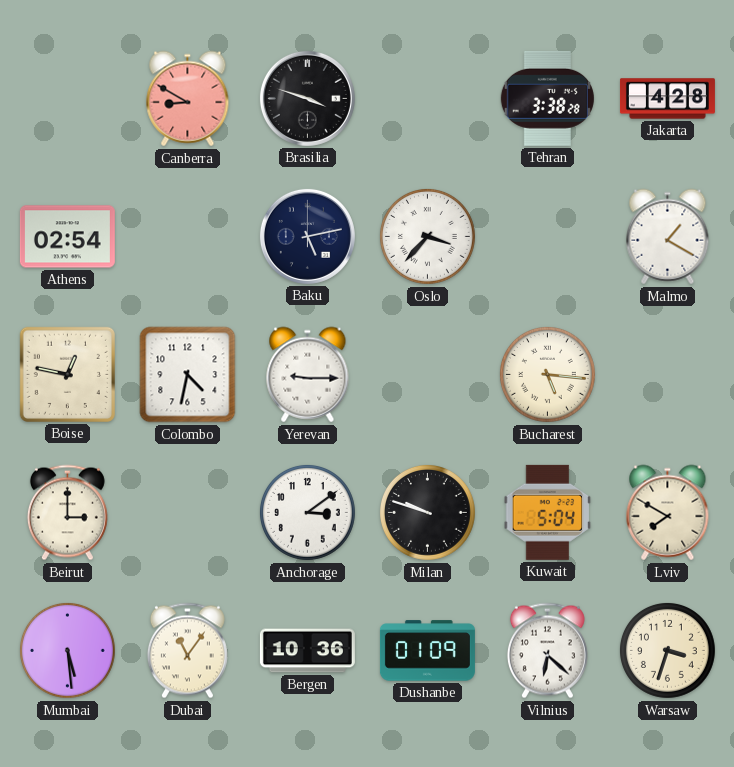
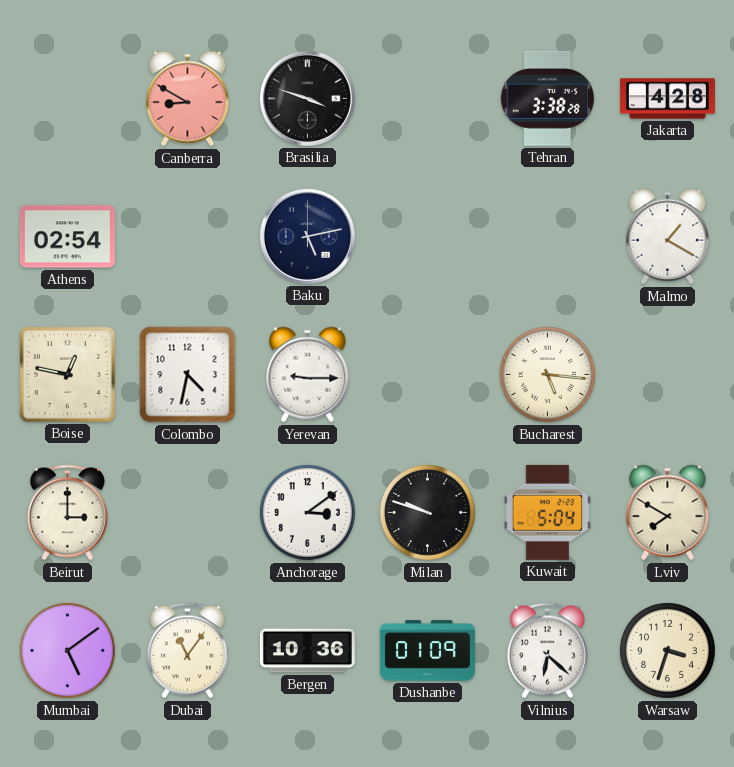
Oslo: 3:37 -> none (427, 236)
Mumbai: 5:29 -> 5:09 (67, 650)
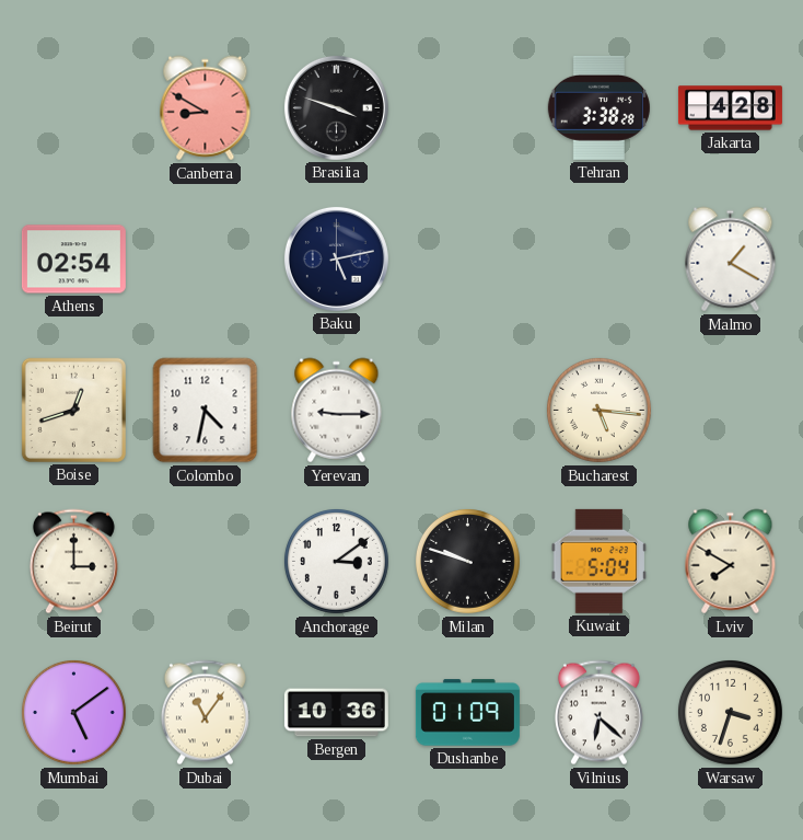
Boise: 12:47 -> 12:42 (73, 410)
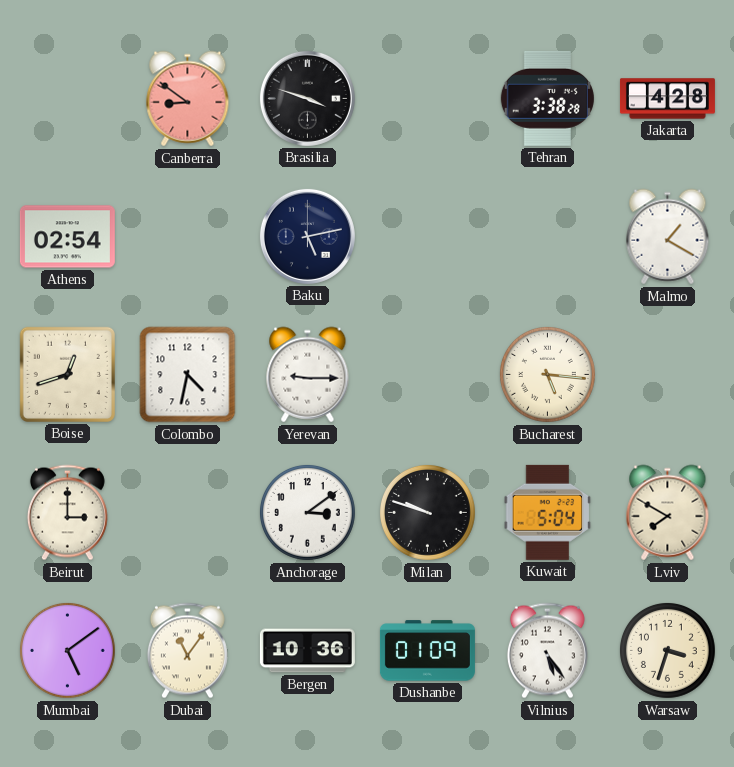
Canberra: 8:50 -> 8:51 (188, 99)
Vilnius: 6:22 -> 5:24 (547, 651)
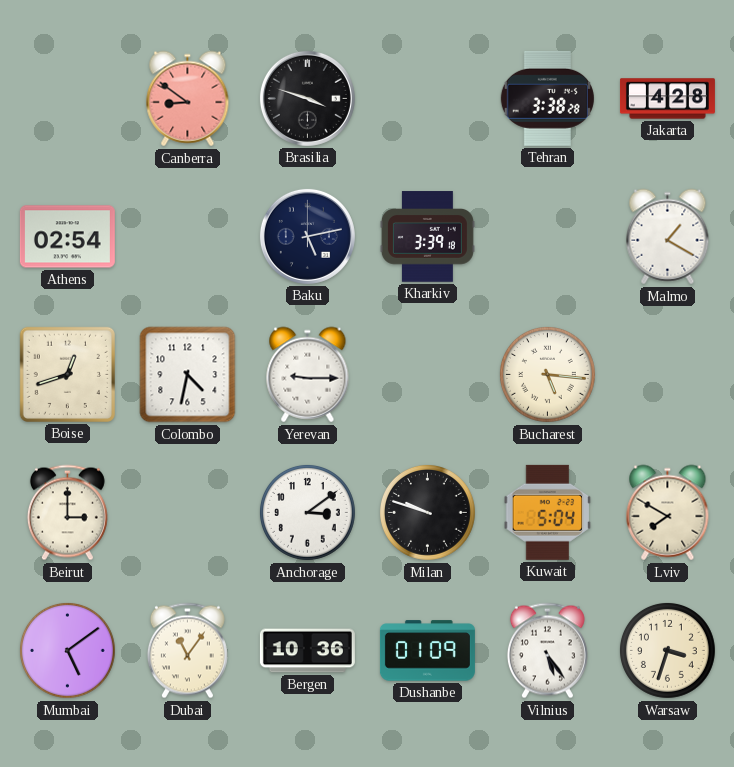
Kharkiv: none -> 3:39 (427, 237)
